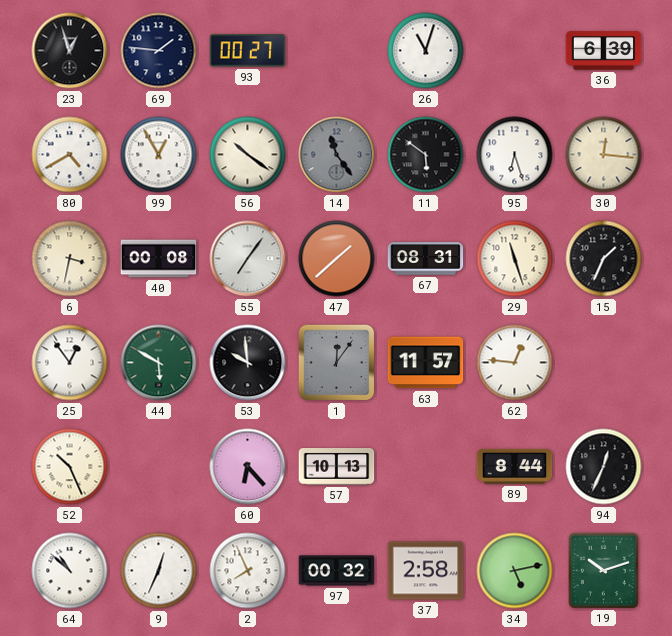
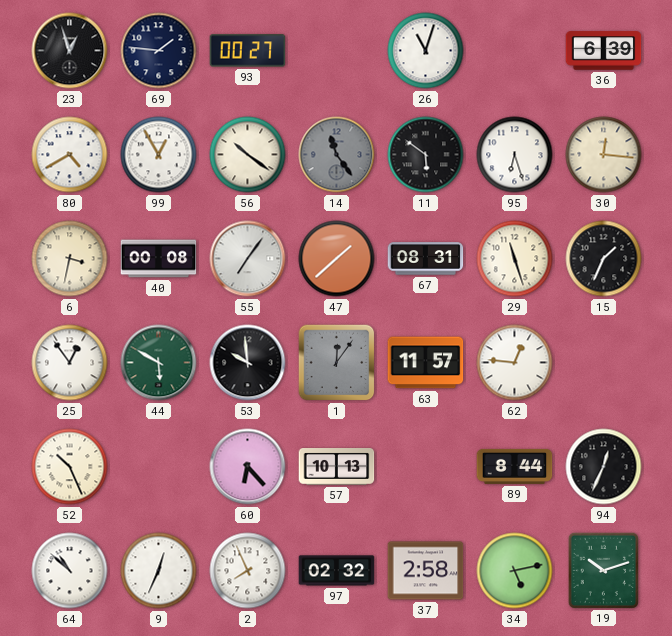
97: 00:32 -> 02:32 (337, 571)
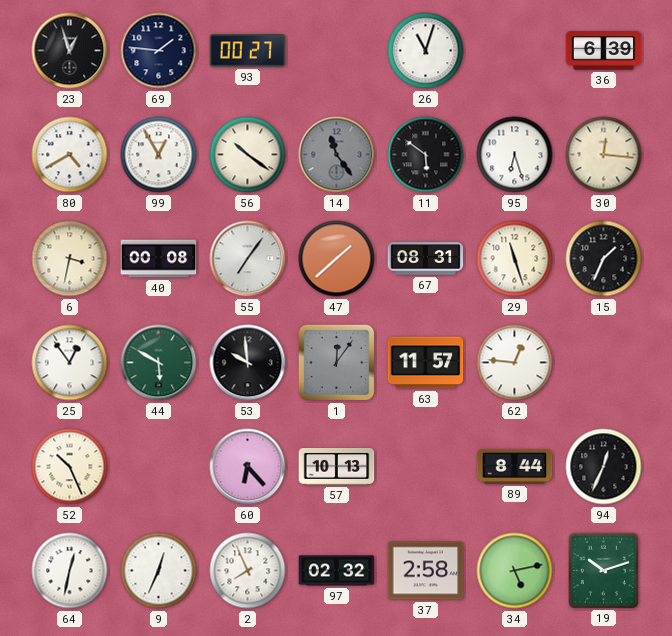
64: 10:52 -> 12:32 (70, 571)
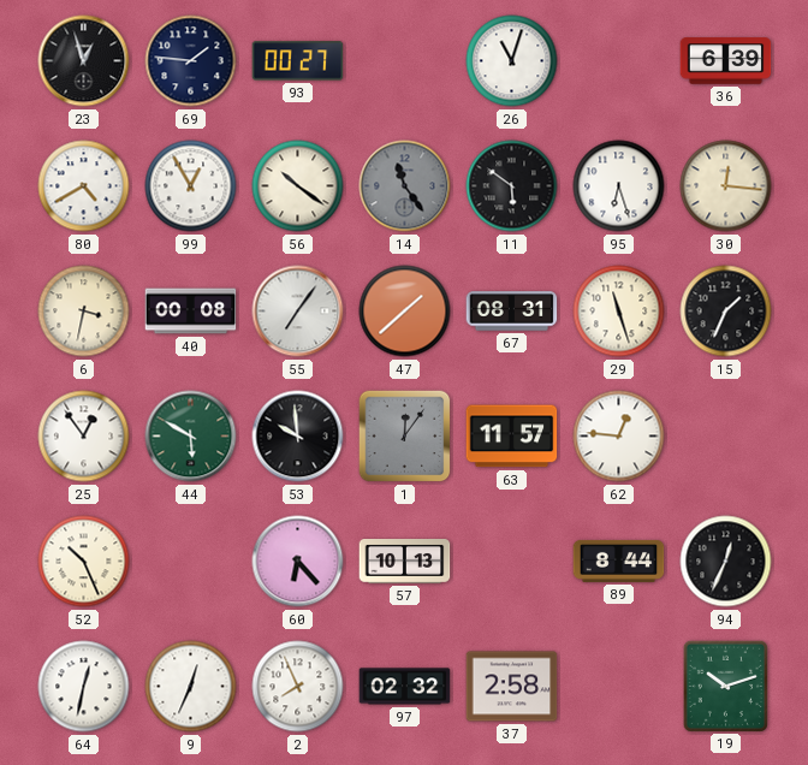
34: 5:13 -> none (515, 571)
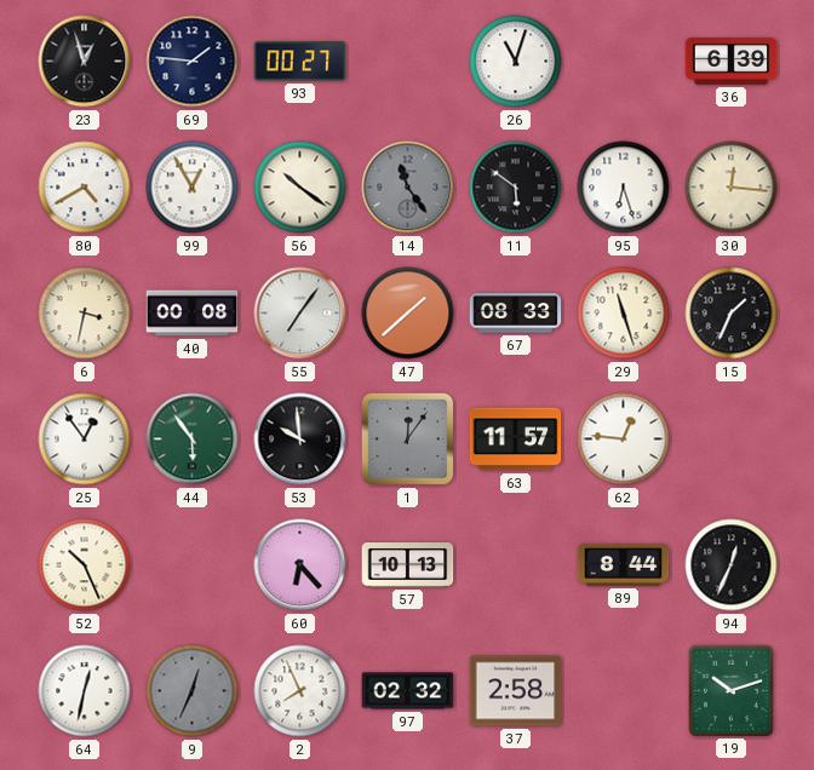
67: 08:31 -> 08:33 (516, 314)
44: 5:50 -> 5:54 (193, 439)
9 dial: white -> grey (193, 691)
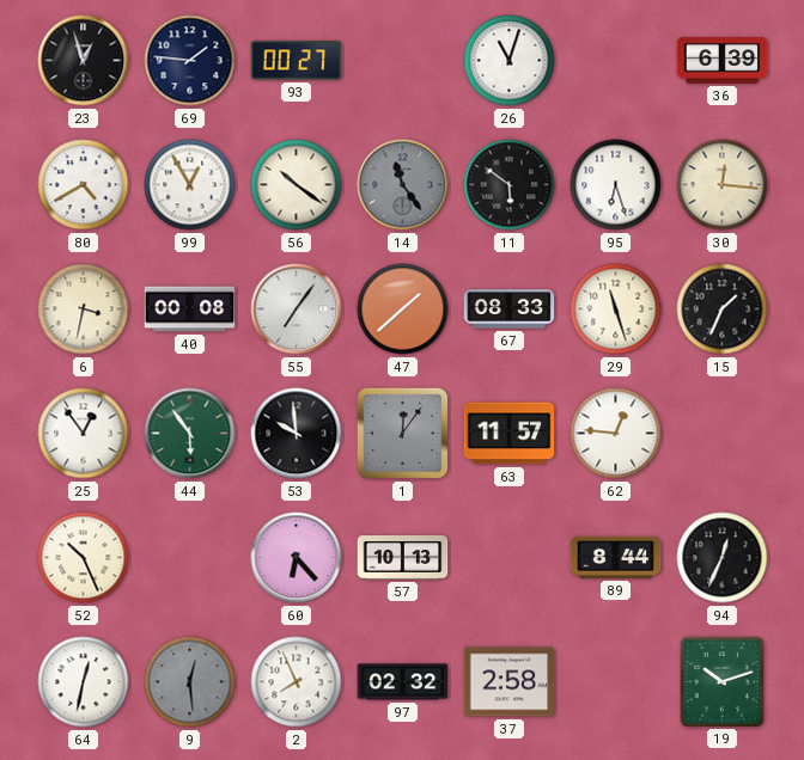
9: 12:34 -> 12:29 (190, 682)
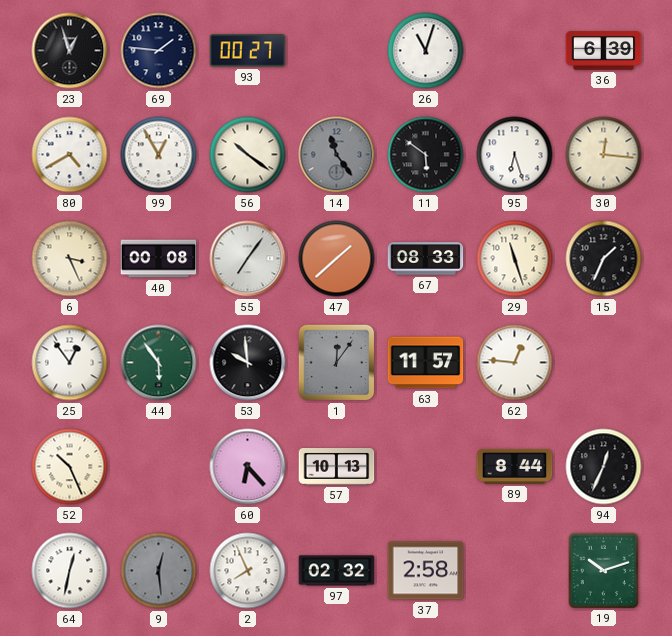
6: 3:32 -> 3:26 (70, 259)
